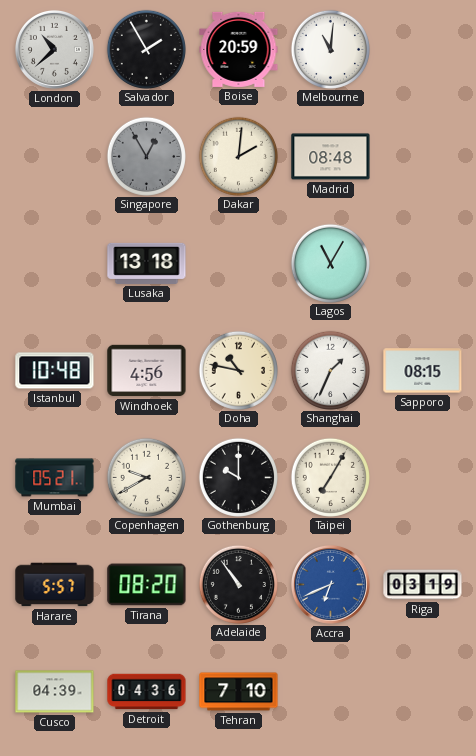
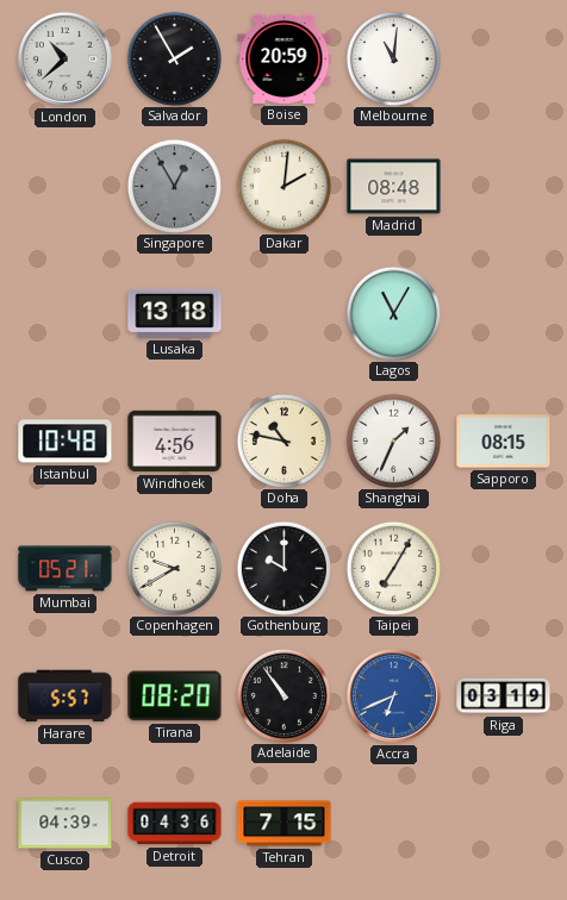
Tehran: 7:10 -> 7:15 (285, 824)
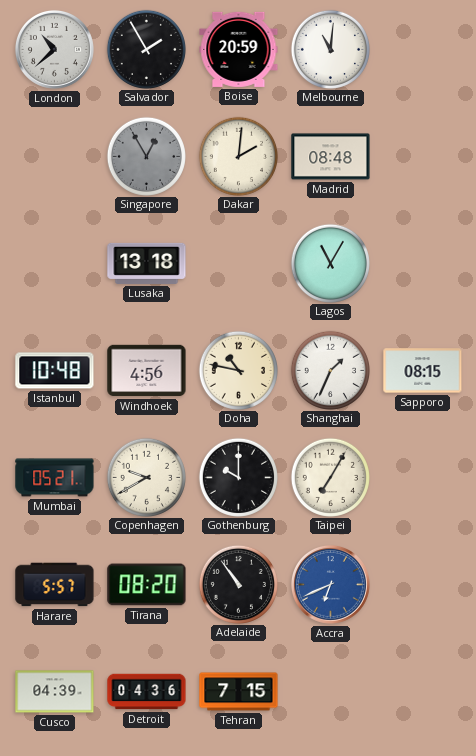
Riga: 03:19 -> none (504, 696)
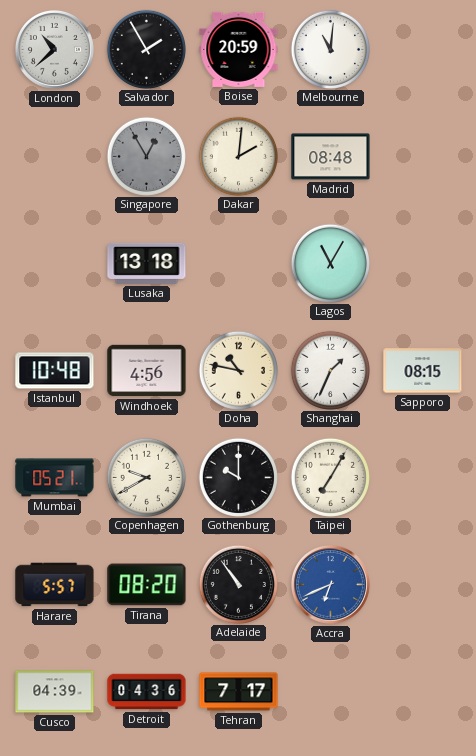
Tehran: 7:15 -> 7:17 (239, 692)
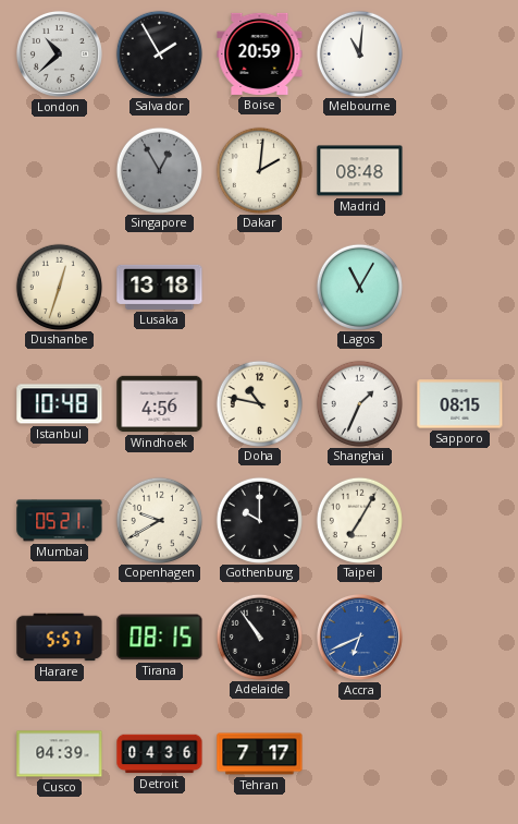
Dushanbe: none -> 12:33 (59, 287)
Tirana: 08:20 -> 08:15 (160, 638)
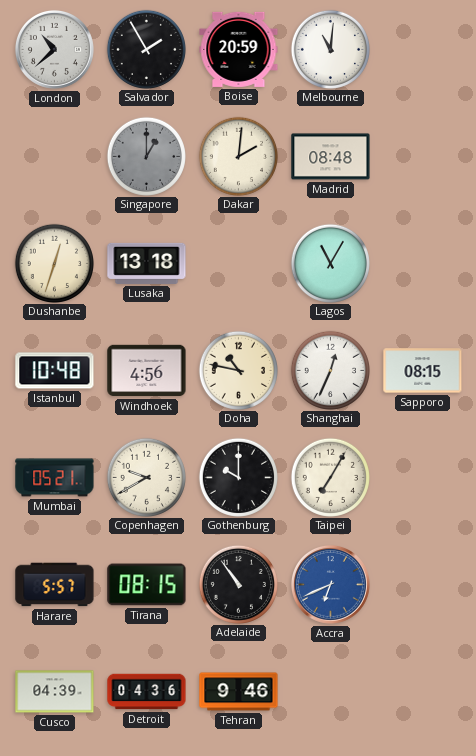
Singapore: 12:55 -> 1:00 (146, 156)
Shanghai: 1:34 -> 12:34 (330, 370)
Tehran: 7:17 -> 9:46 (239, 692)
